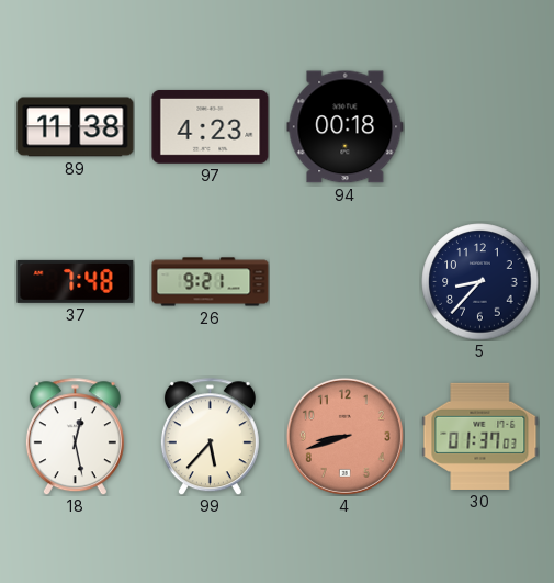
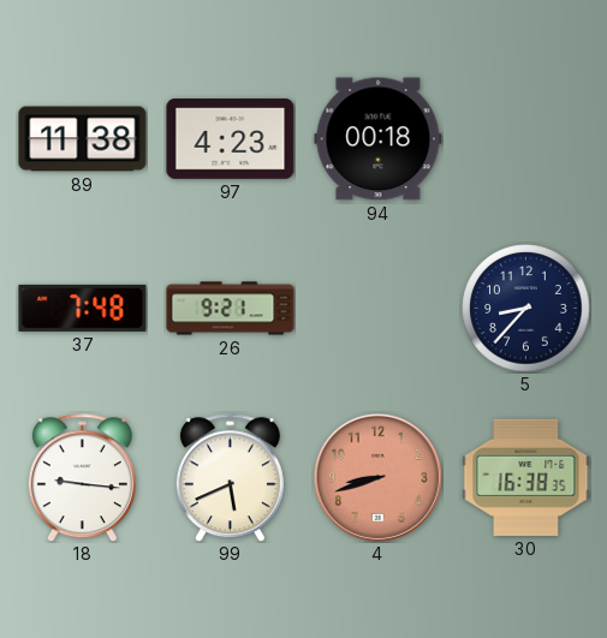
18: 12:28 -> 9:16 (82, 478)
99: 5:37 -> 5:41 (230, 478)
30: 01:37 -> 16:38 (526, 477)
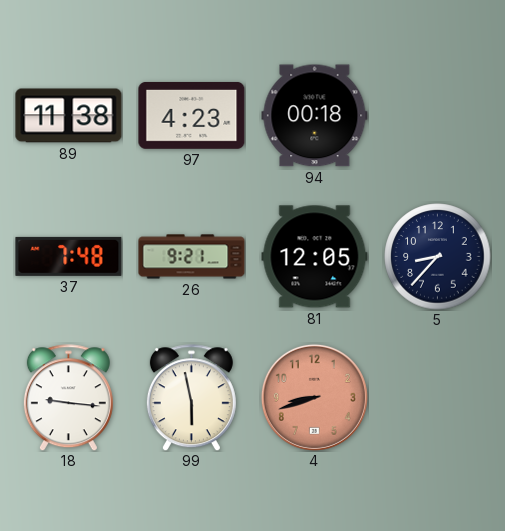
81: none -> 12:05 (315, 257)
99: 5:41 -> 5:58 (191, 398)
30: 16:38 -> none (526, 477)
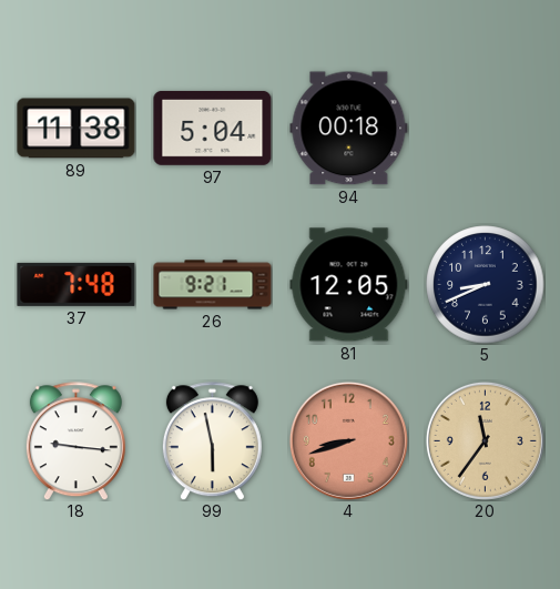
97: 4:23 -> 5:04 (213, 128)
5: 8:37 -> 8:41 (486, 285)
20: none -> 11:36 (485, 440)
